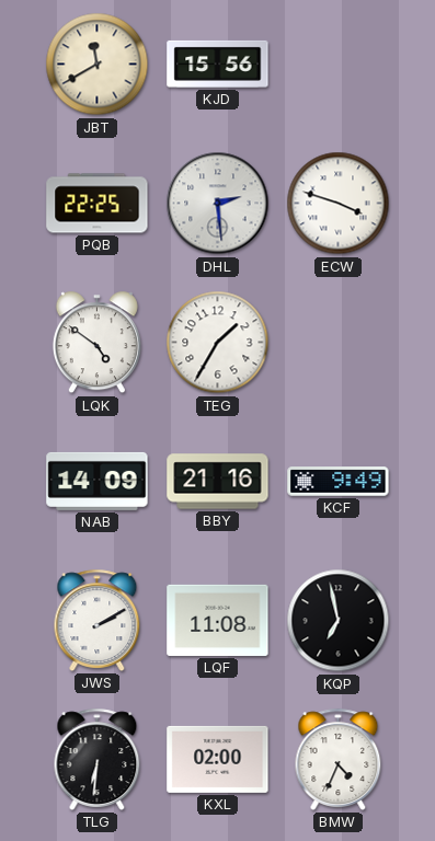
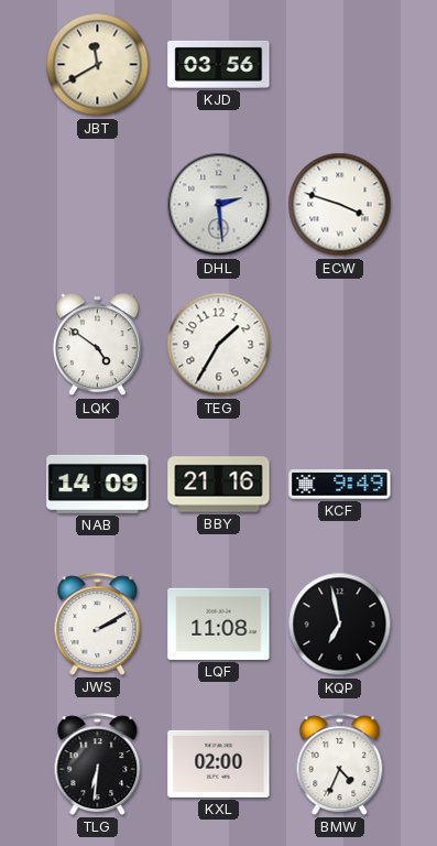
KJD: 15:56 -> 03:56 (219, 64)
PQB: 22:25 -> none (98, 204)
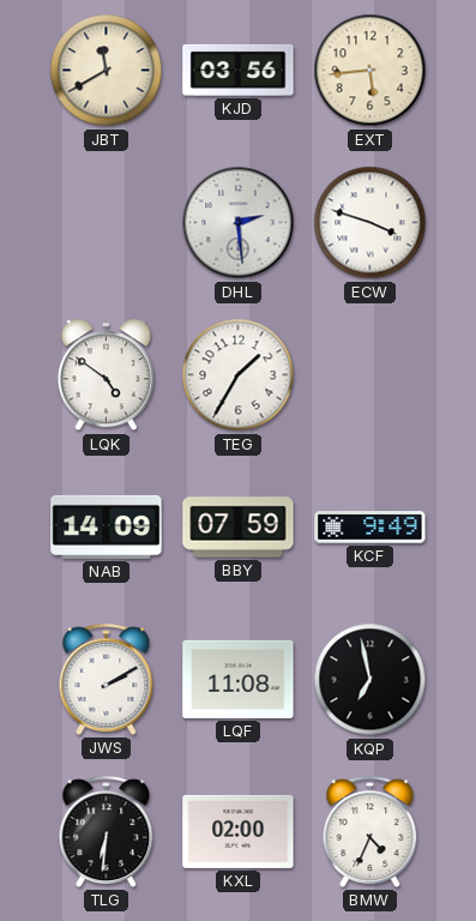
EXT: none -> 5:44 (370, 71)
BBY: 21:16 -> 07:59 (239, 528)
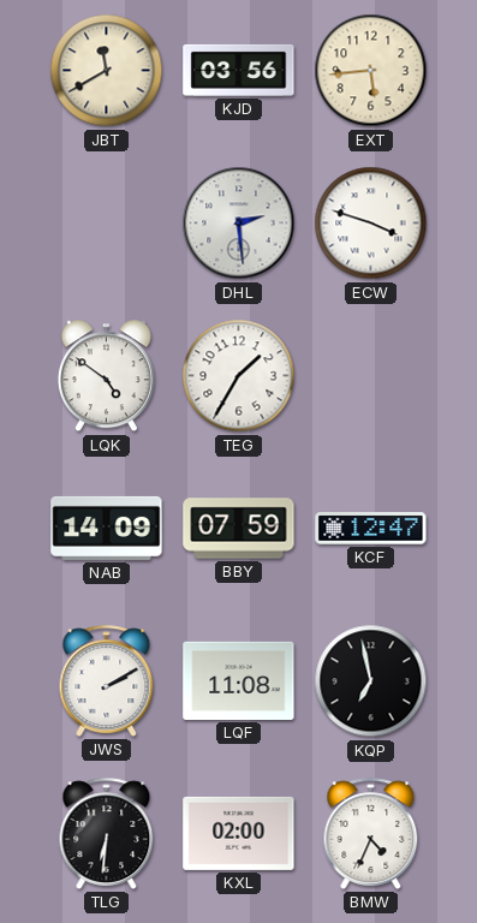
KCF: 9:49 -> 12:47 (371, 529)
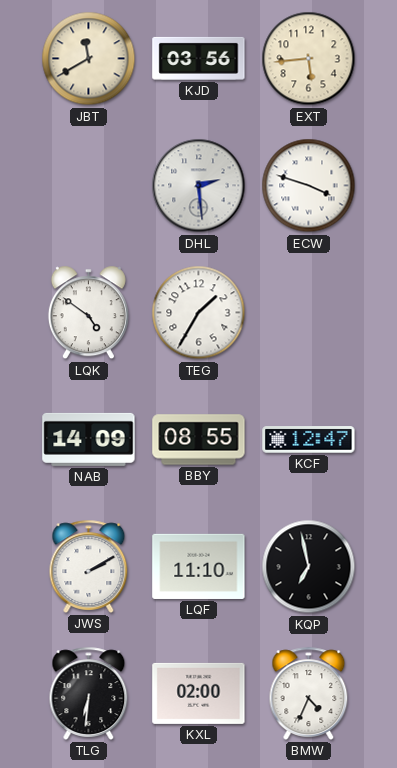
BBY: 07:59 -> 08:55 (199, 440)
LQF: 11:08 -> 11:10 (199, 566)
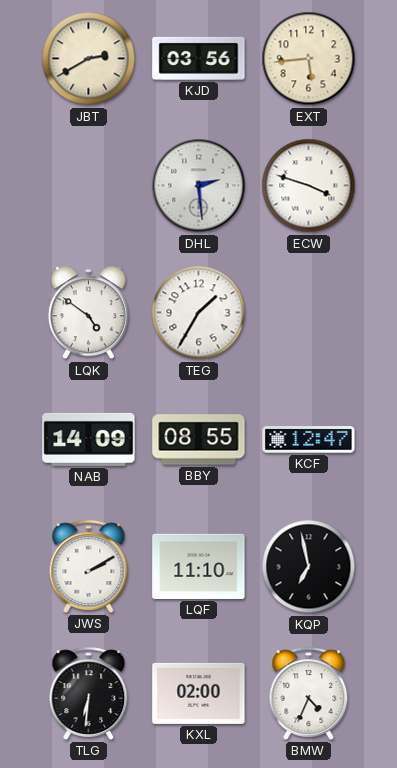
JBT: 11:40 -> 2:40 (89, 59)
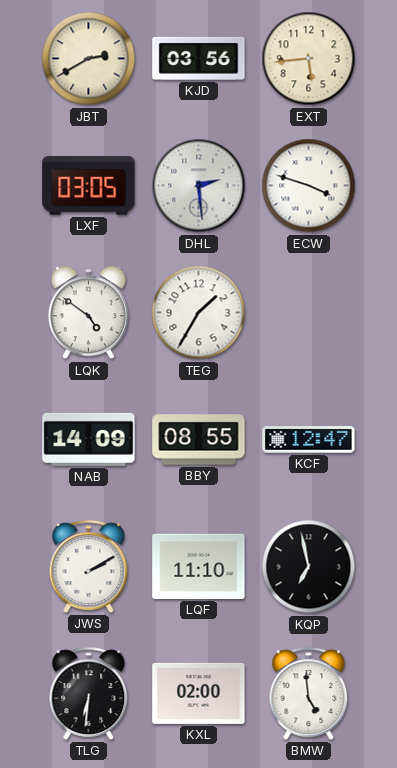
LXF: none -> 03:05 (89, 186)
BMW: 4:34 -> 4:59 (309, 693)
